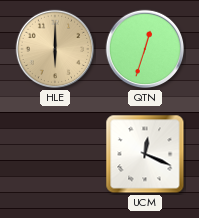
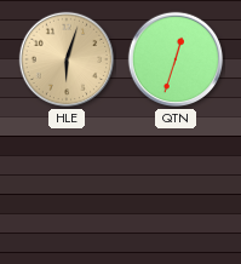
HLE: 6:00 -> 6:03 (67, 59)
UCM: 12:19 -> none (145, 154)
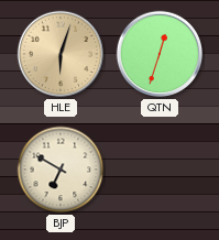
BJP: none -> 6:50 (61, 170)
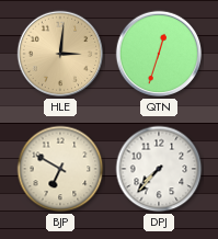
HLE: 6:03 -> 3:01 (60, 54)
DPJ: none -> 7:37 (159, 169)
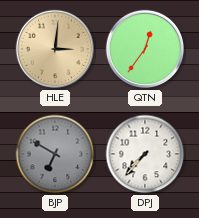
QTN: 12:33 -> 12:36 (145, 49)
BJP dial: cream -> grey (55, 154)
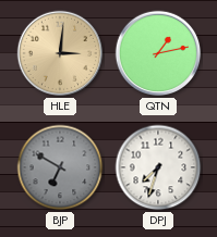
QTN: 12:36 -> 1:13 (158, 53)
DPJ: 7:37 -> 7:33 (158, 167)
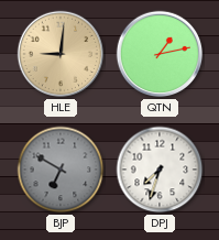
HLE: 3:01 -> 9:01 (61, 54)
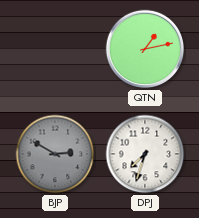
HLE: 9:01 -> none (61, 54)
BJP: 6:50 -> 2:50 (55, 154)
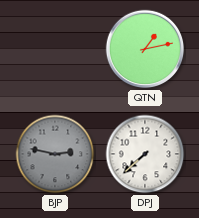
BJP: 2:50 -> 2:47 (55, 154)
DPJ: 7:33 -> 7:38 (145, 154)
